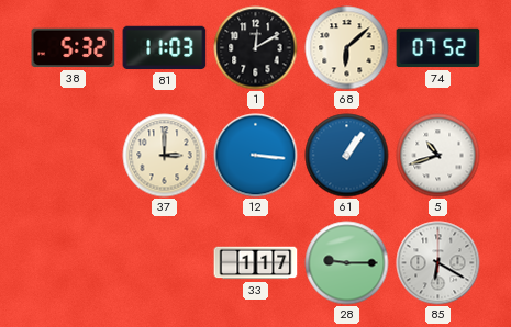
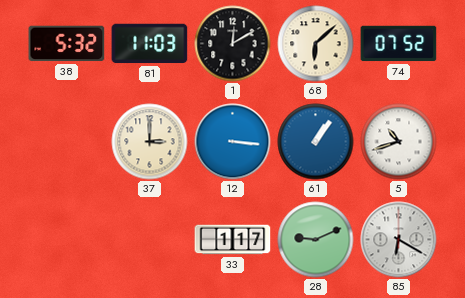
28: 9:15 -> 9:11 (316, 240)
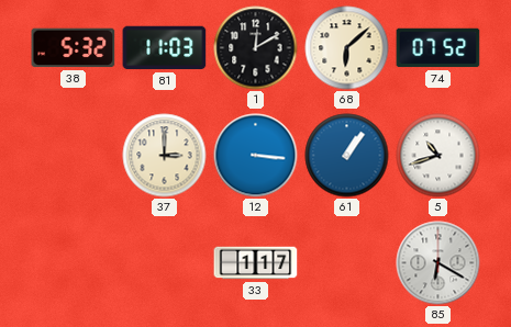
28: 9:11 -> none (316, 240)
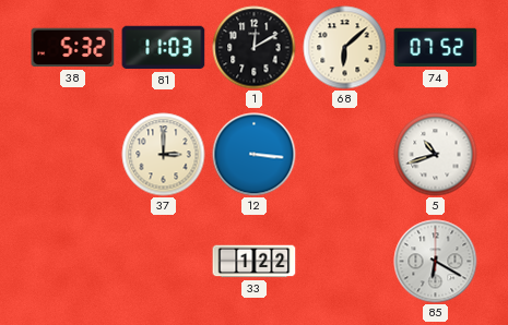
61: 1:06 -> none (347, 156)
33: 1:17 -> 1:22 (255, 262)
